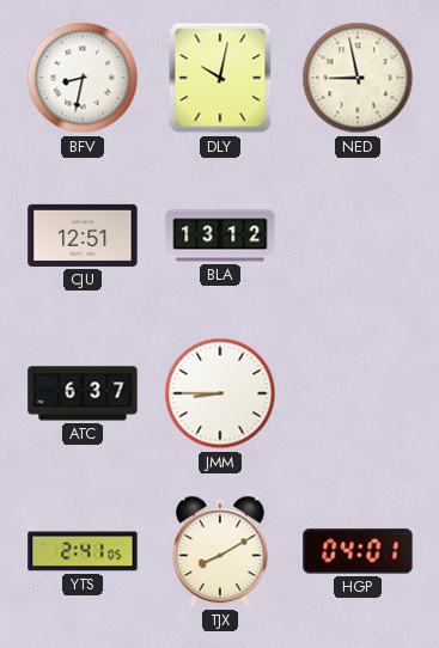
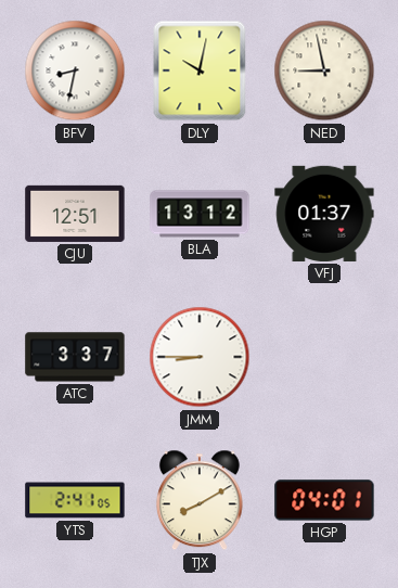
VFJ: none -> 01:37 (324, 214)
ATC: 6:37 -> 3:37 (75, 357)
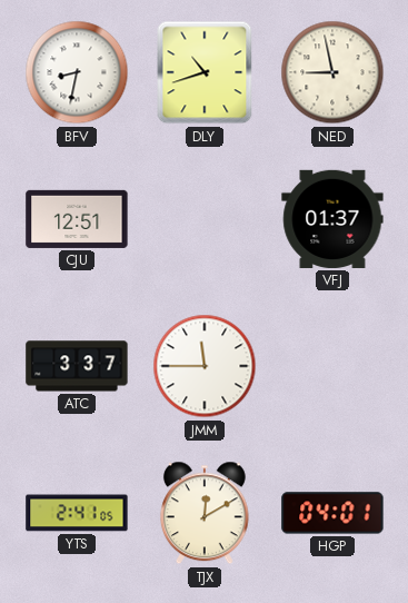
DLY: 10:02 -> 10:42 (205, 72)
BLA: 13:12 -> none (200, 214)
JMM: 8:45 -> 11:45 (205, 366)
TJX: 8:10 -> 12:10 (205, 513)
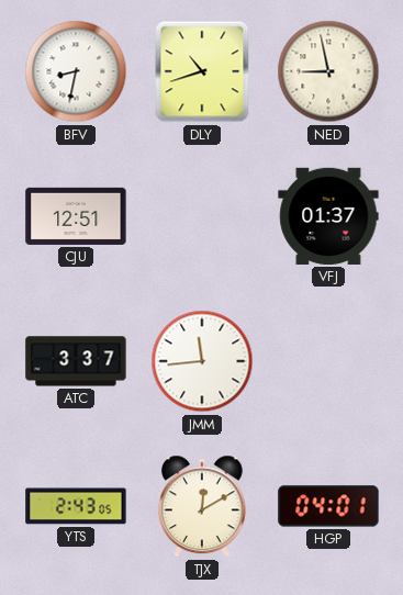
JMM: 11:45 -> 11:44 (202, 361)
YTS: 2:41 -> 2:43 (76, 506)
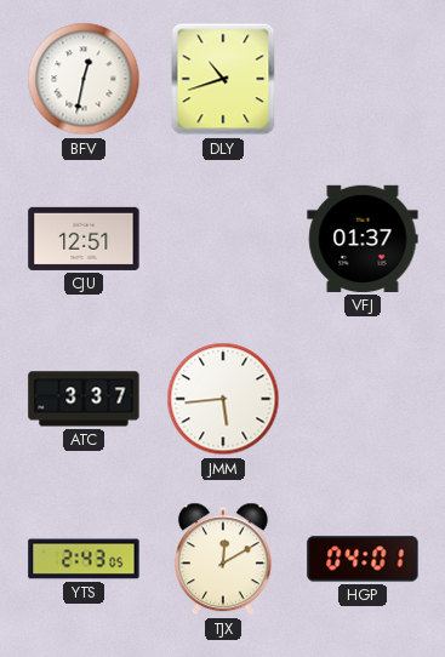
BFV: 8:32 -> 12:32 (84, 79)
NED: 8:58 -> none (328, 71)
JMM: 11:44 -> 5:44 (223, 399)
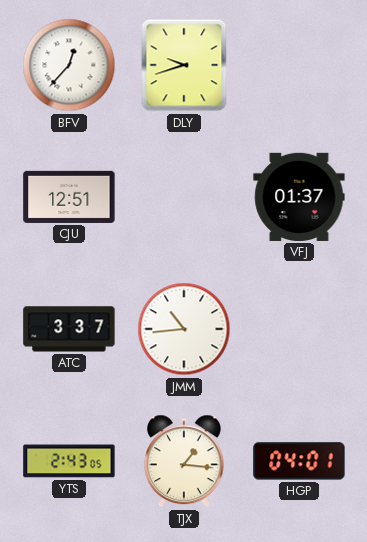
BFV: 12:32 -> 12:37 (69, 65)
DLY: 10:42 -> 9:42 (184, 65)
JMM: 5:44 -> 10:44 (184, 329)
TJX: 12:10 -> 1:16 (184, 461)
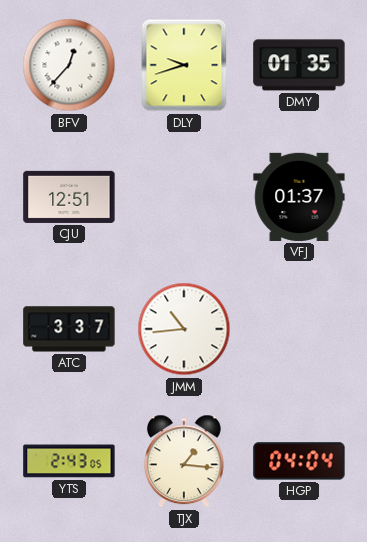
DMY: none -> 01:35 (299, 65)
HGP: 04:01 -> 04:04 (299, 461)
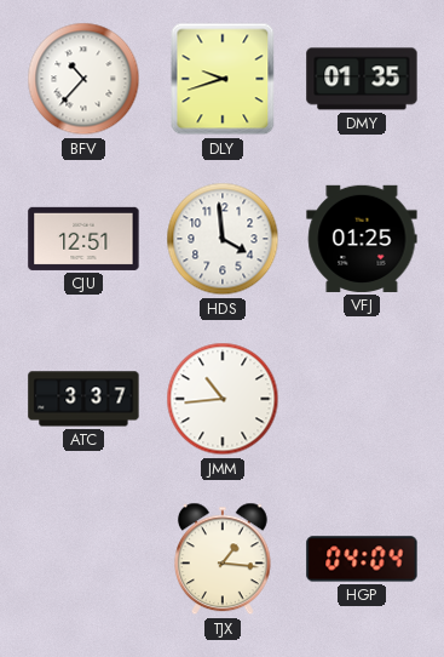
BFV: 12:37 -> 10:37 (83, 79)
HDS: none -> 3:59 (223, 239)
VFJ: 01:37 -> 01:25 (362, 239)
YTS: 2:43 -> none (69, 461)
